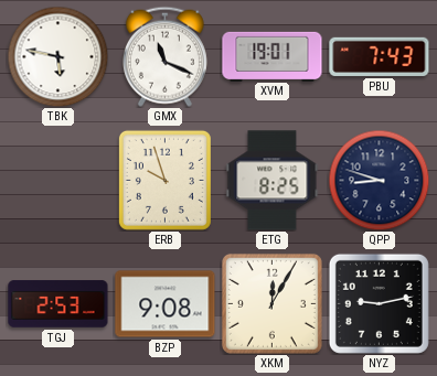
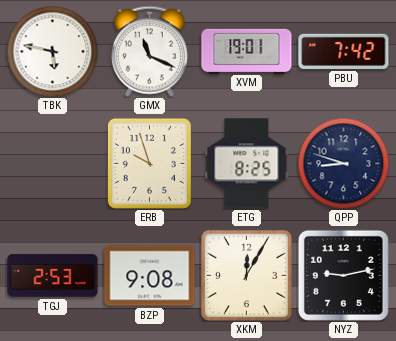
PBU: 7:43 -> 7:42 (344, 51)
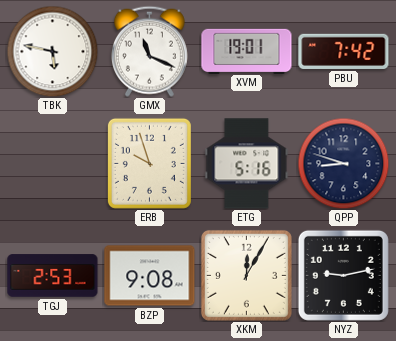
ETG: 8:25 -> 5:16 (247, 164)
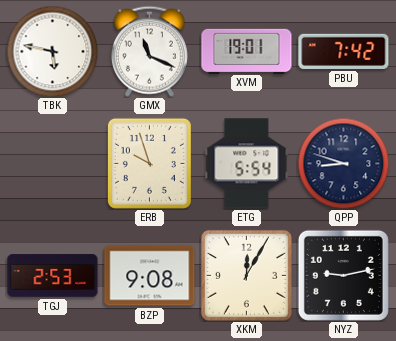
ETG: 5:16 -> 5:54 (247, 164)
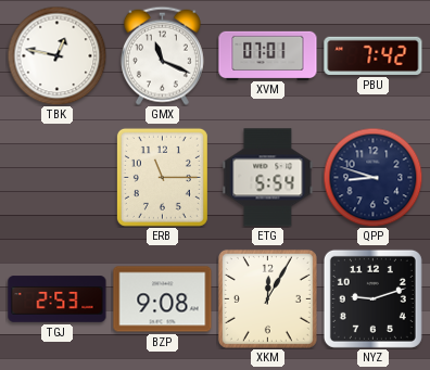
TBK: 5:47 -> 12:47 (56, 55)
XVM: 19:01 -> 07:01 (268, 55)
ERB: 9:57 -> 11:15 (162, 177)
NYZ: 9:13 -> 9:12 (372, 298)
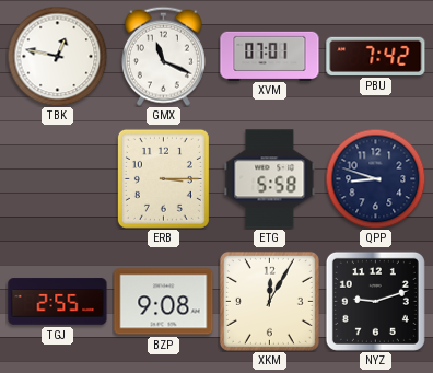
ERB: 11:15 -> 3:15 (163, 178)
ETG: 5:54 -> 5:58 (270, 179)
TGJ: 2:53 -> 2:55 (58, 302)
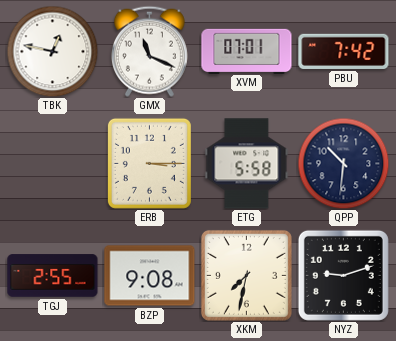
QPP: 8:48 -> 10:31 (343, 163)
XKM: 12:05 -> 7:32 (246, 275)
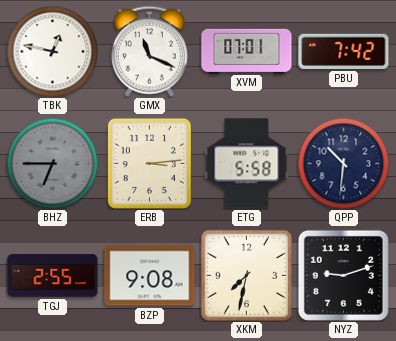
BHZ: none -> 6:45 (52, 163)
ERB: 3:15 -> 3:14 (149, 163)
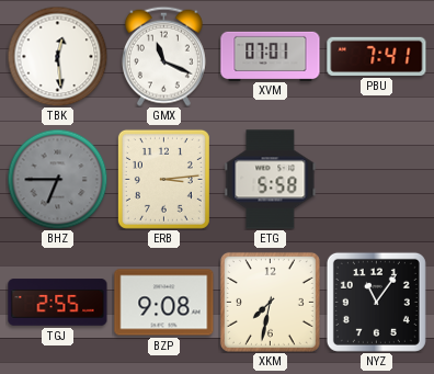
TBK: 12:47 -> 12:29 (57, 56)
PBU: 7:42 -> 7:41 (377, 56)
QPP: 10:31 -> none (343, 163)
NYZ: 9:12 -> 11:06 (376, 302)
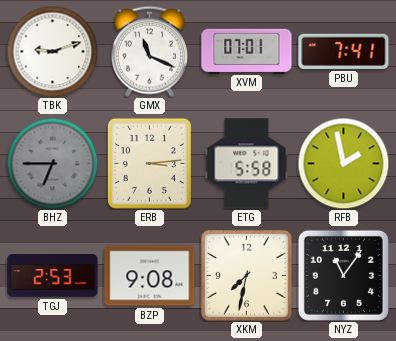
TBK: 12:29 -> 9:12 (52, 51)
RFB: none -> 1:58 (343, 163)
TGJ: 2:55 -> 2:53 (53, 276)
